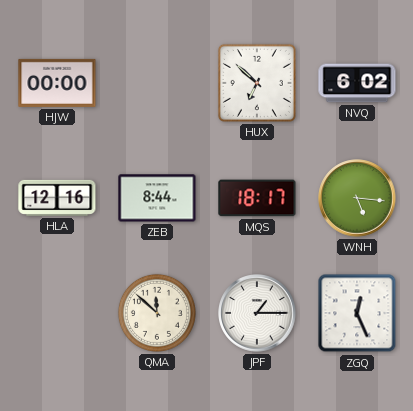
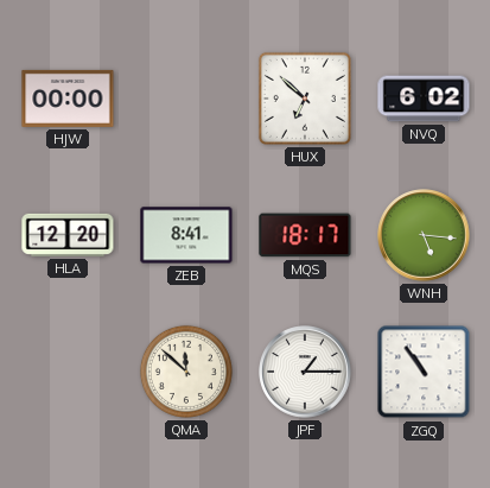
HLA: 12:16 -> 12:20 (68, 235)
ZEB: 8:44 -> 8:41 (186, 235)
ZGQ: 12:26 -> 10:54 (424, 372)
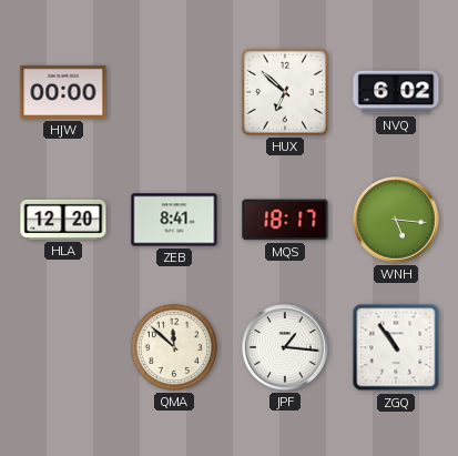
JPF: 1:15 -> 1:16 (285, 347)
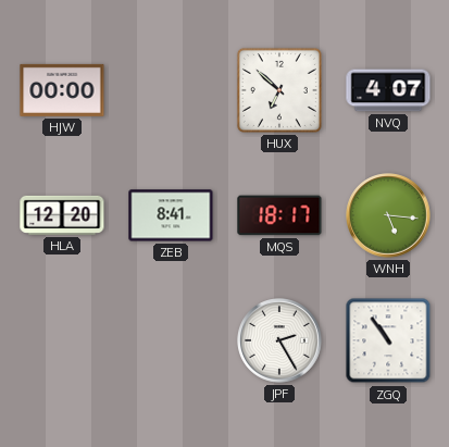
NVQ: 6:02 -> 4:07 (388, 90)
QMA: 11:52 -> none (174, 347)
JPF: 1:16 -> 2:25 (279, 340)
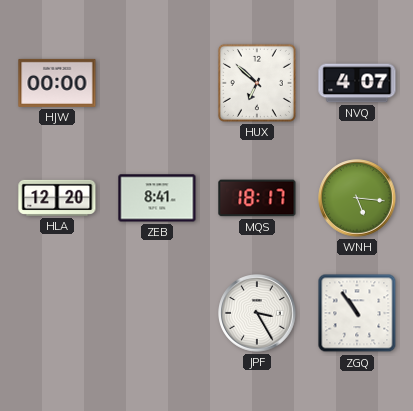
JPF: 2:25 -> 3:25 (257, 313)
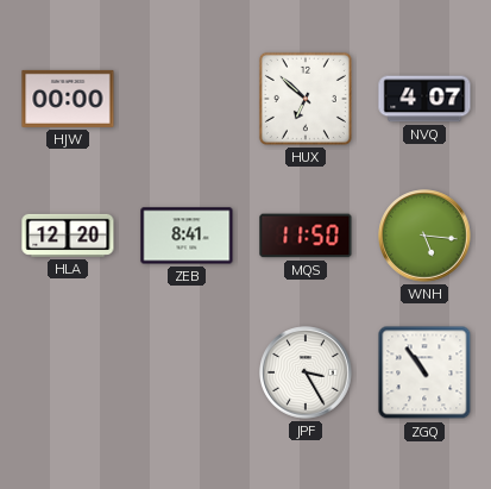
MQS: 18:17 -> 11:50 (306, 236)
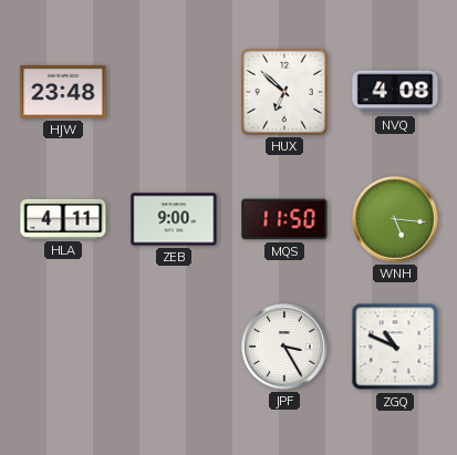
HJW: 00:00 -> 23:48 (63, 92)
NVQ: 4:07 -> 4:08 (395, 92)
HLA: 12:20 -> 4:11 (63, 219)
ZEB: 8:41 -> 9:00 (174, 219)
ZGQ: 10:54 -> 10:49 (395, 347)
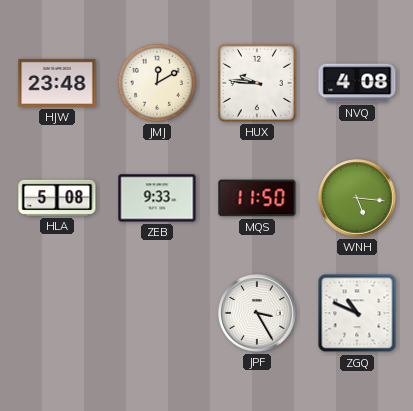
JMJ: none -> 12:10 (157, 83)
HUX: 6:52 -> 9:46 (257, 83)
HLA: 4:11 -> 5:08 (57, 198)
ZEB: 9:00 -> 9:33 (157, 198)
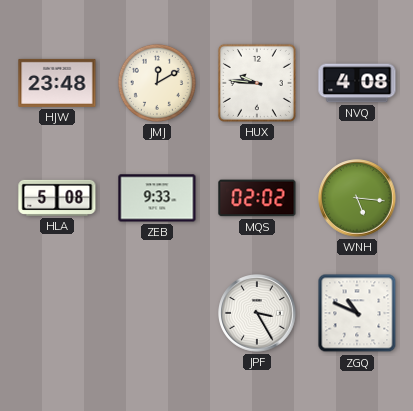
MQS: 11:50 -> 02:02 (257, 198)
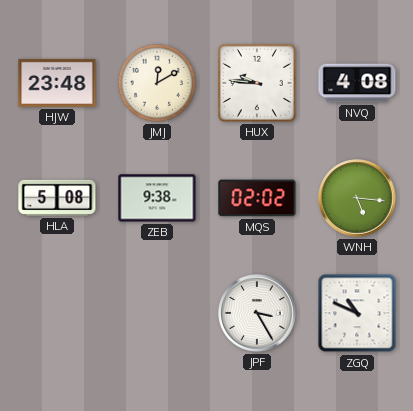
ZEB: 9:33 -> 9:38 (157, 198)
